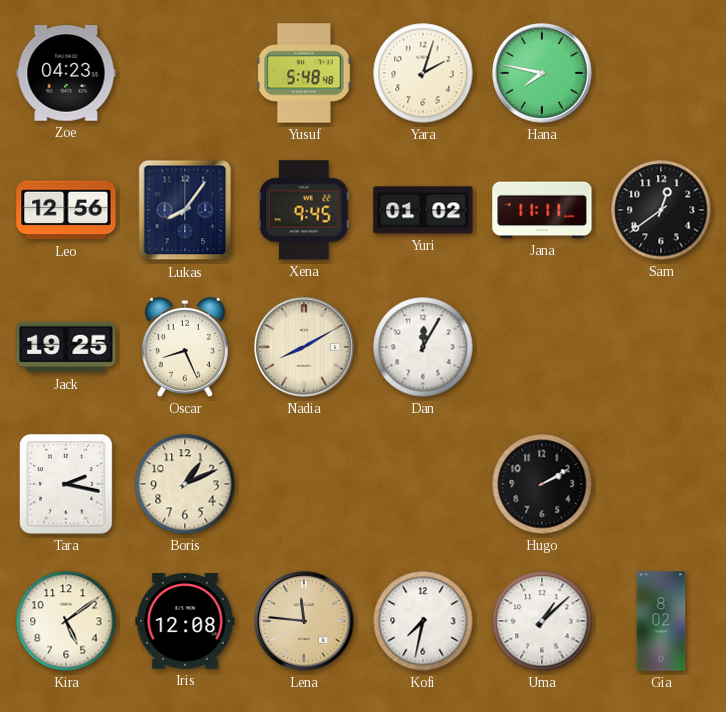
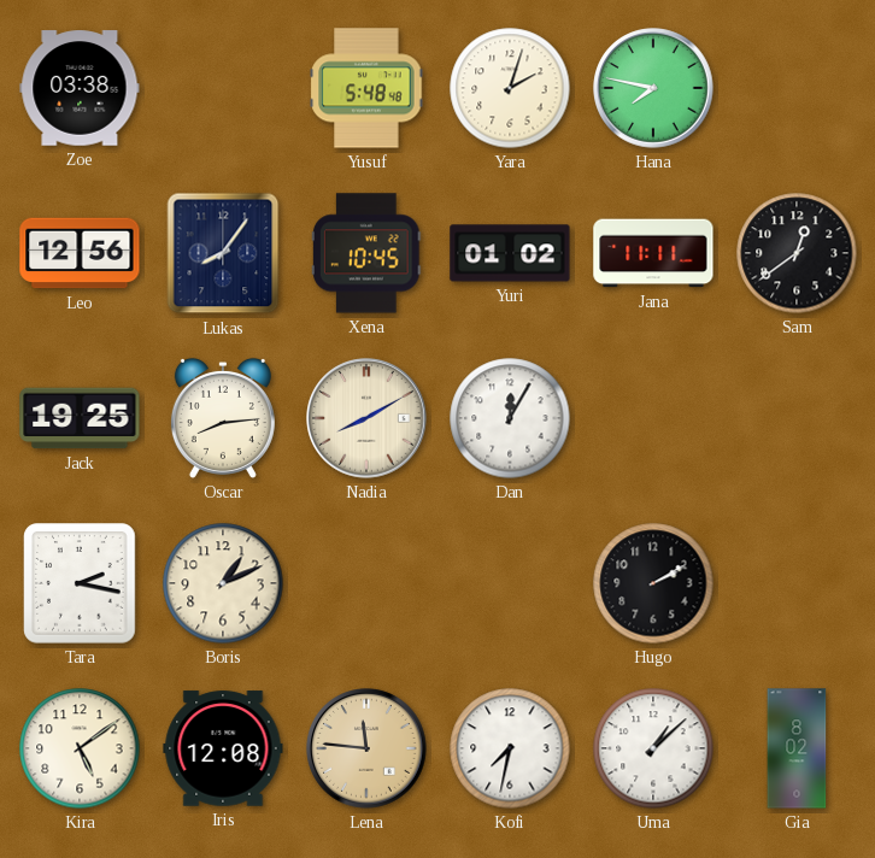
Zoe: 04:23 -> 03:38 (80, 88)
Xena: 9:45 -> 10:45 (366, 253)
Oscar: 8:26 -> 8:14 (223, 418)
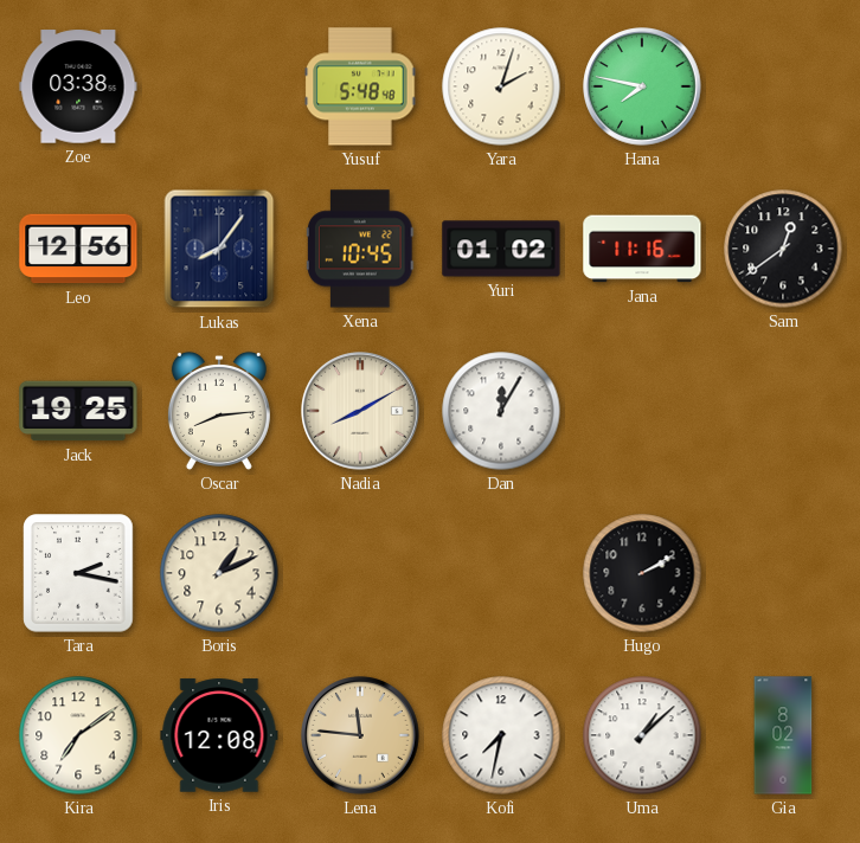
Jana: 11:11 -> 11:16 (642, 249)
Kira: 5:09 -> 7:09 (78, 735)
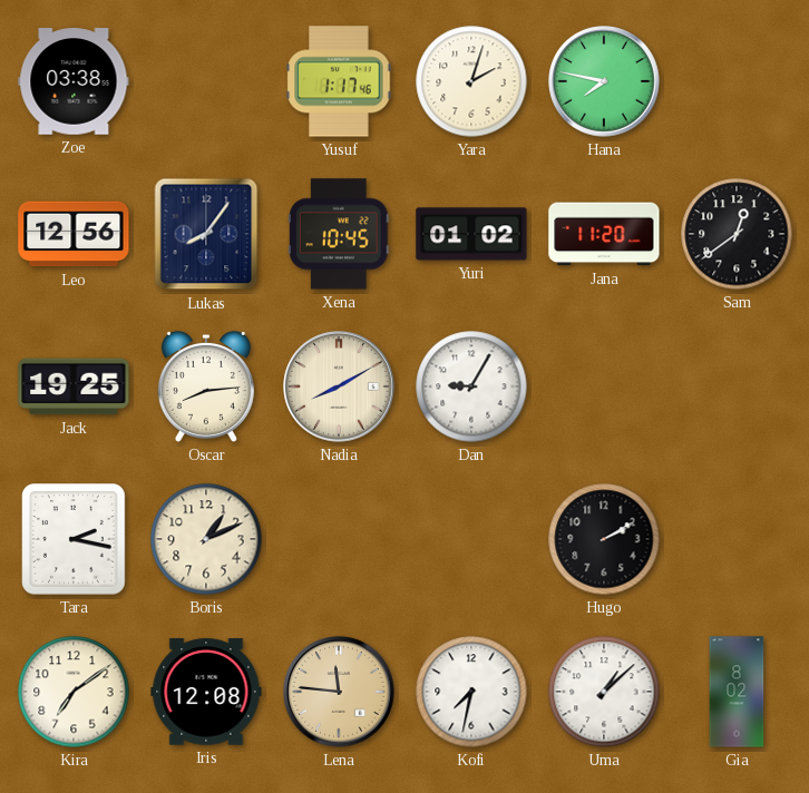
Yusuf: 5:48 -> 1:17 (339, 81)
Jana: 11:16 -> 11:20 (604, 234)
Dan: 12:05 -> 9:05 (471, 386)
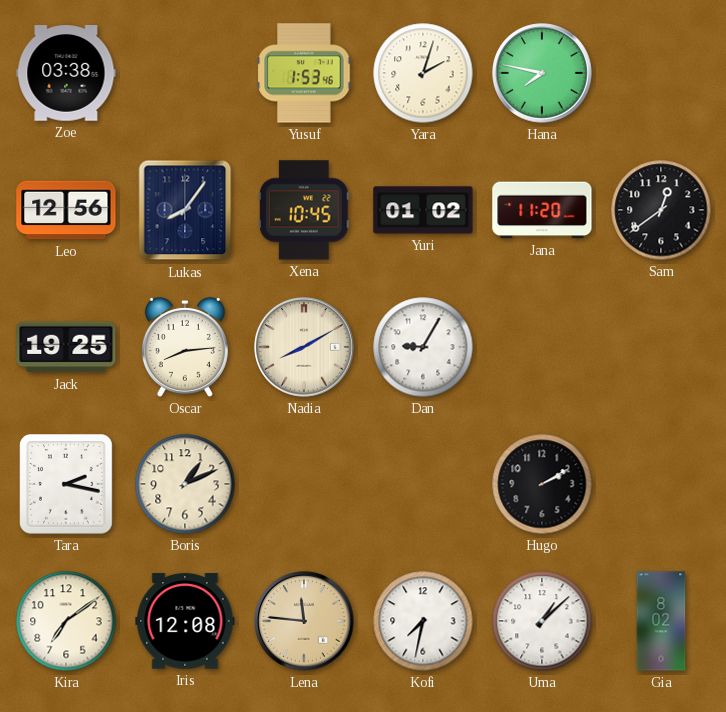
Yusuf: 1:17 -> 1:53 (304, 73)
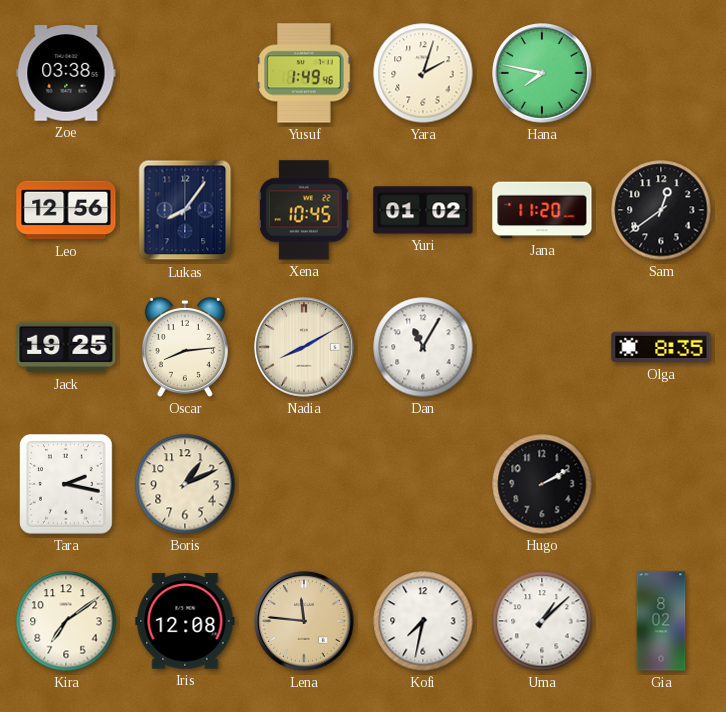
Yusuf: 1:53 -> 1:49 (304, 73)
Dan: 9:05 -> 11:05 (423, 347)
Olga: none -> 8:35 (661, 347)
